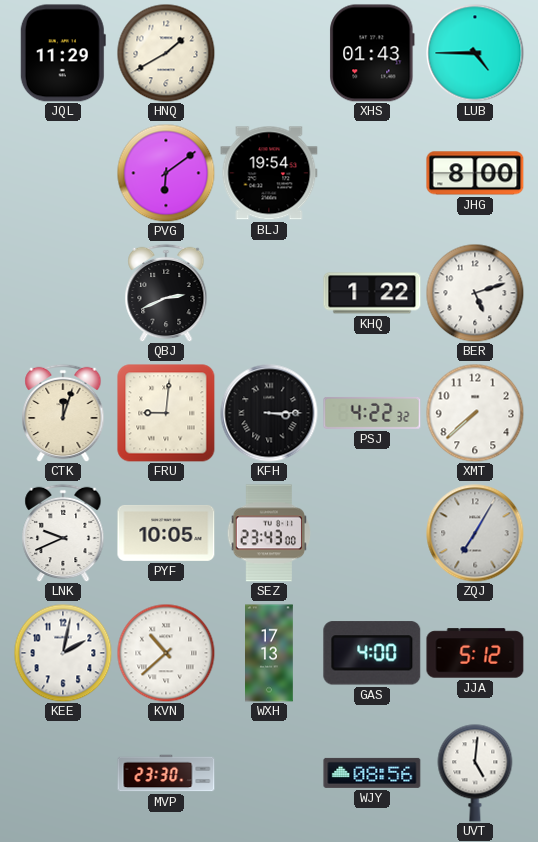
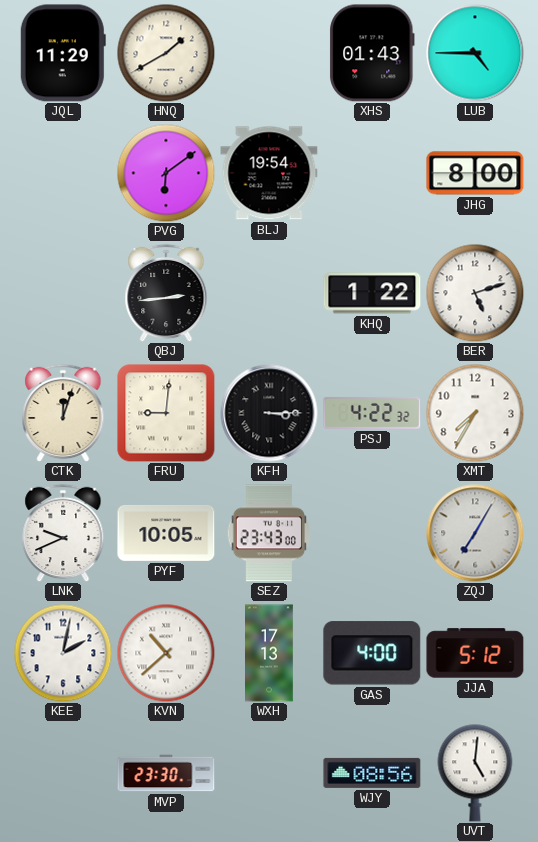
QBJ: 2:41 -> 2:44 (166, 293)
XMT: 7:38 -> 7:35 (475, 413)
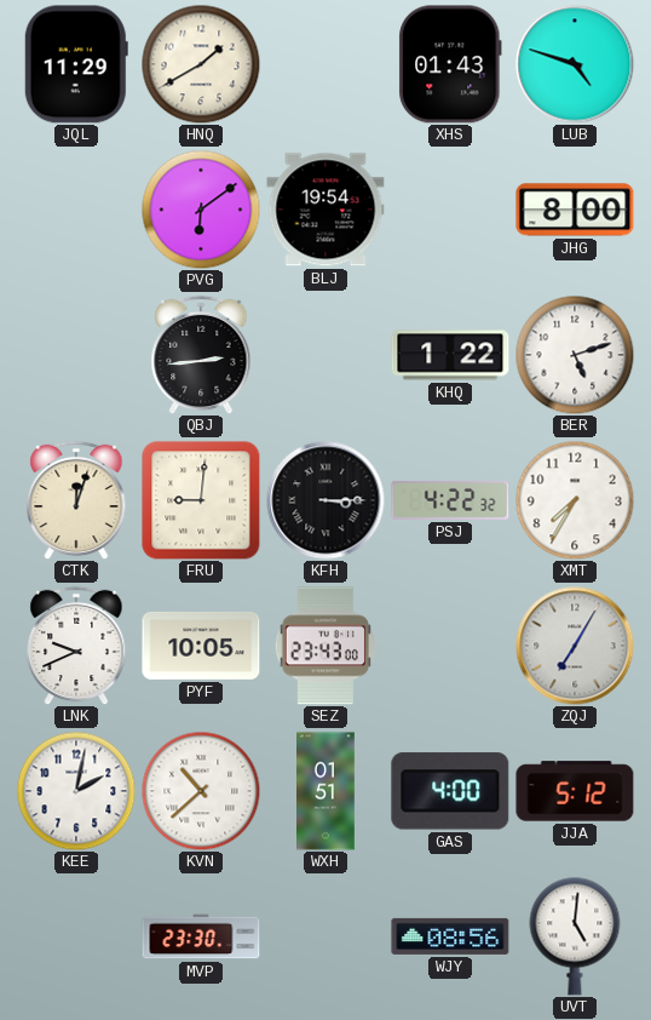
LUB: 4:45 -> 4:48 (575, 64)
WXH: 17:13 -> 01:51 (325, 791)
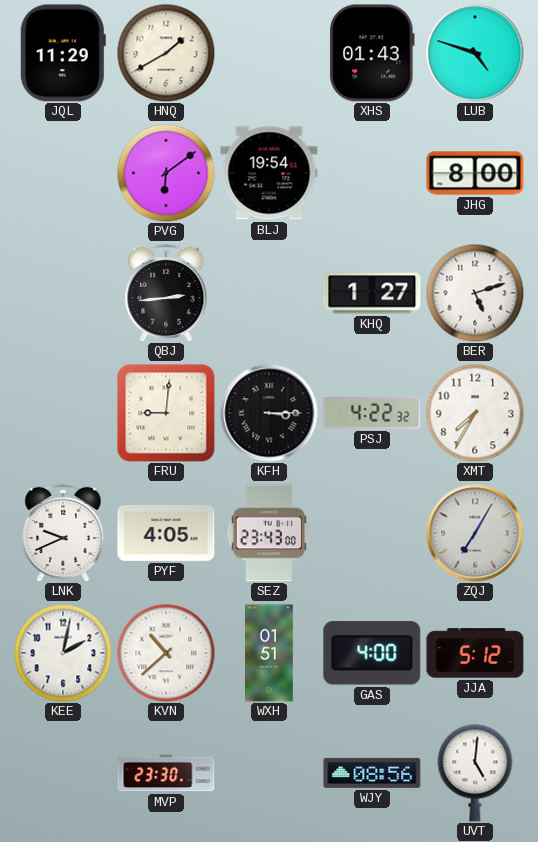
KHQ: 1:22 -> 1:27 (372, 293)
CTK: 12:03 -> none (76, 500)
PYF: 10:05 -> 4:05 (166, 533)
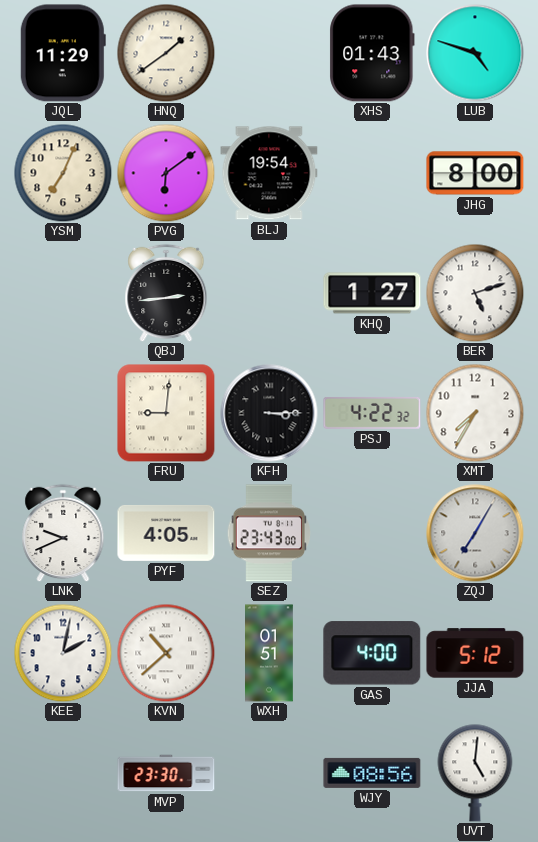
HNQ: 1:40 -> 1:39 (166, 53)
YSM: none -> 7:04 (63, 173)
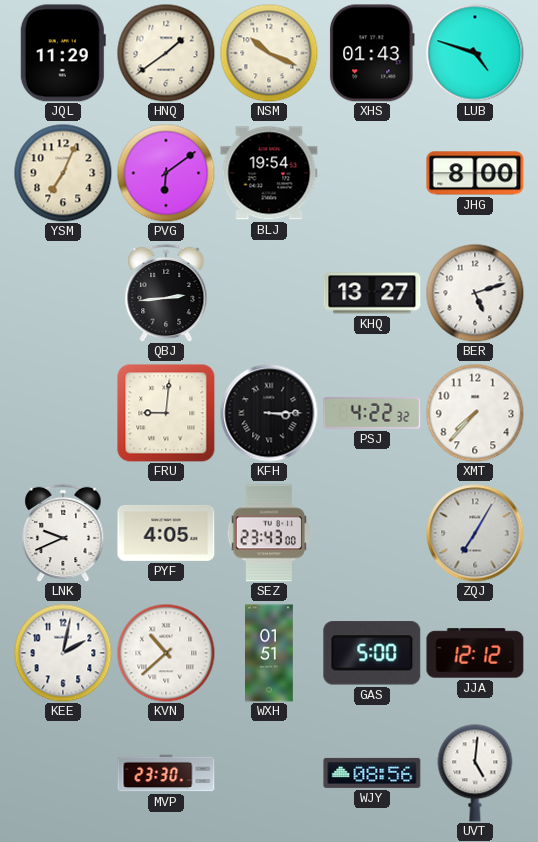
NSM: none -> 10:19 (269, 53)
KHQ: 1:27 -> 13:27 (372, 293)
XMT: 7:35 -> 7:37 (475, 413)
GAS: 4:00 -> 5:00 (372, 653)
JJA: 5:12 -> 12:12 (475, 653)
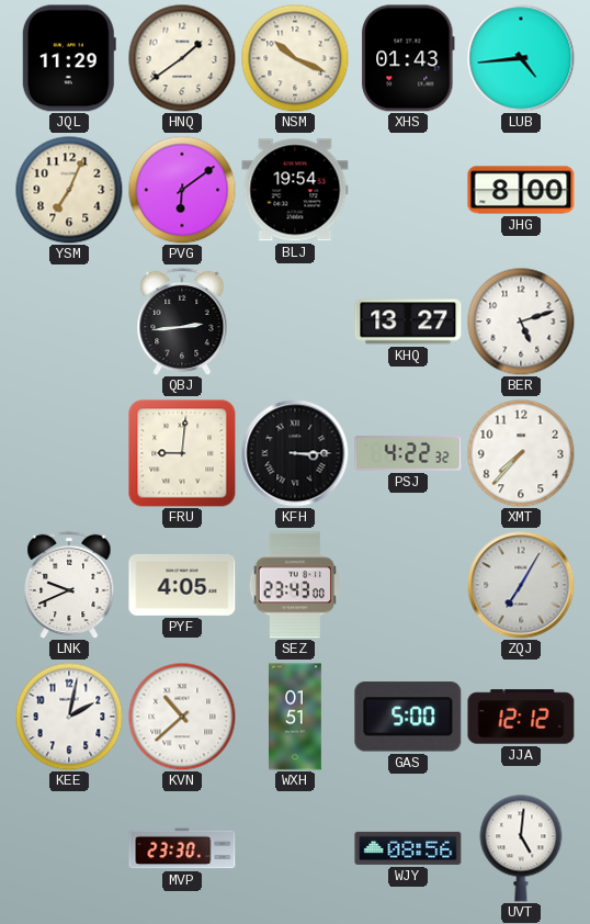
LUB: 4:48 -> 4:44 (521, 58)
